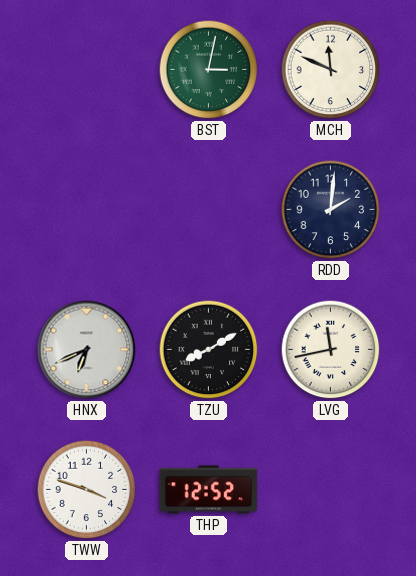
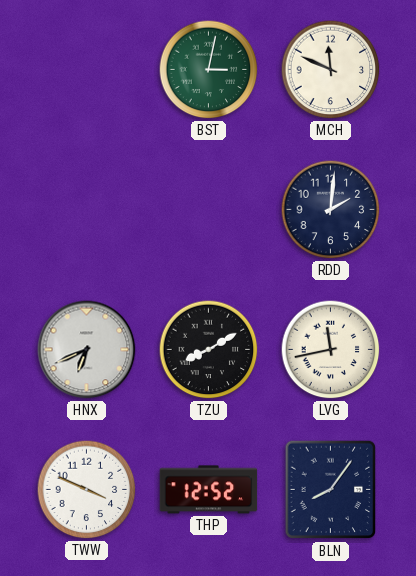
TWW: 3:48 -> 3:49 (87, 490)
BLN: none -> 8:06 (331, 490)
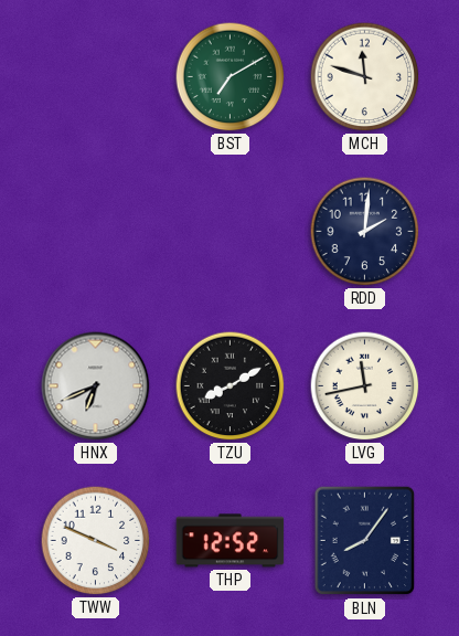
BST: 3:02 -> 7:10 (231, 77)
MCH: 11:49 -> 11:48 (365, 77)
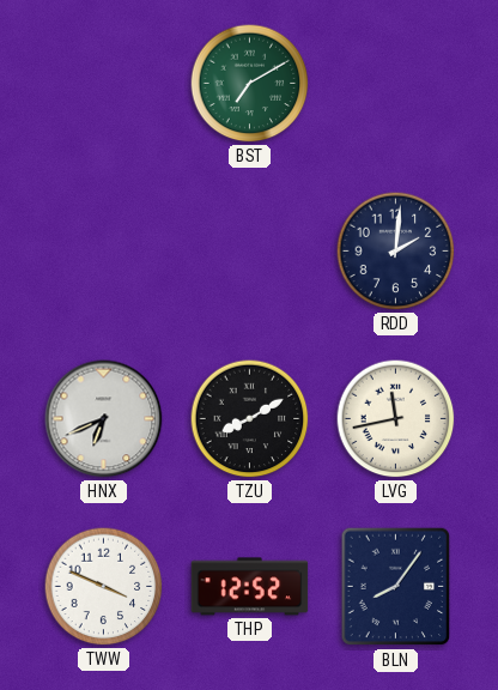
MCH: 11:48 -> none (365, 77)
